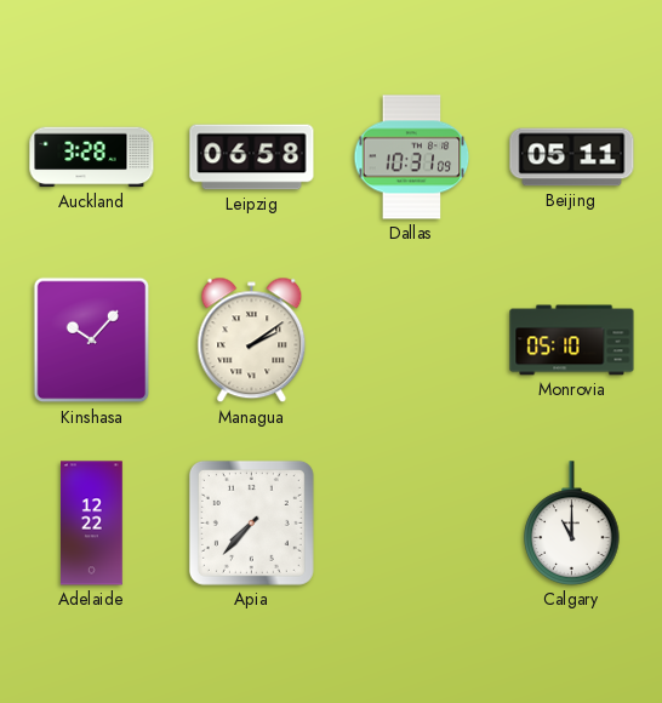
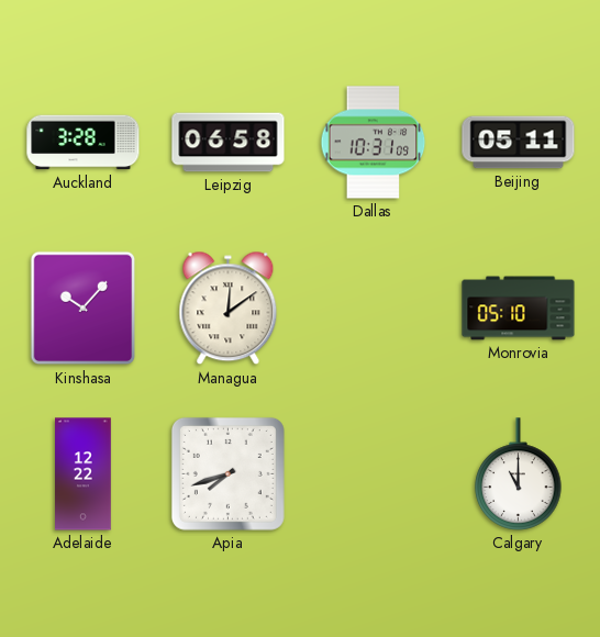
Managua: 2:09 -> 12:09 (229, 309)
Apia: 7:37 -> 7:42 (227, 473)
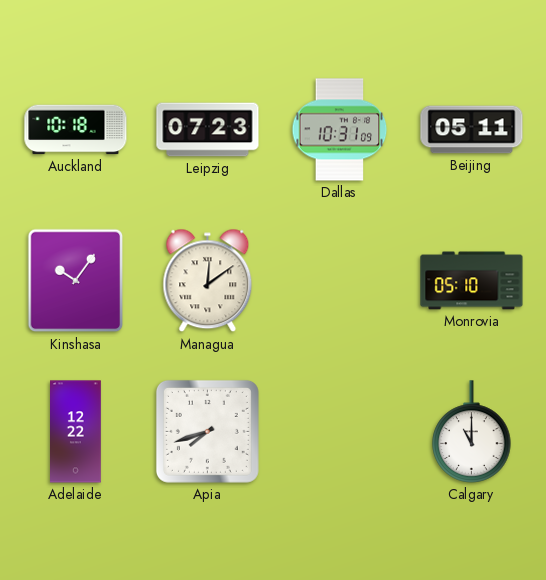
Auckland: 3:28 -> 10:18 (76, 130)
Leipzig: 06:58 -> 07:23 (208, 130)
Kinshasa: 10:07 -> 10:06 (76, 281)
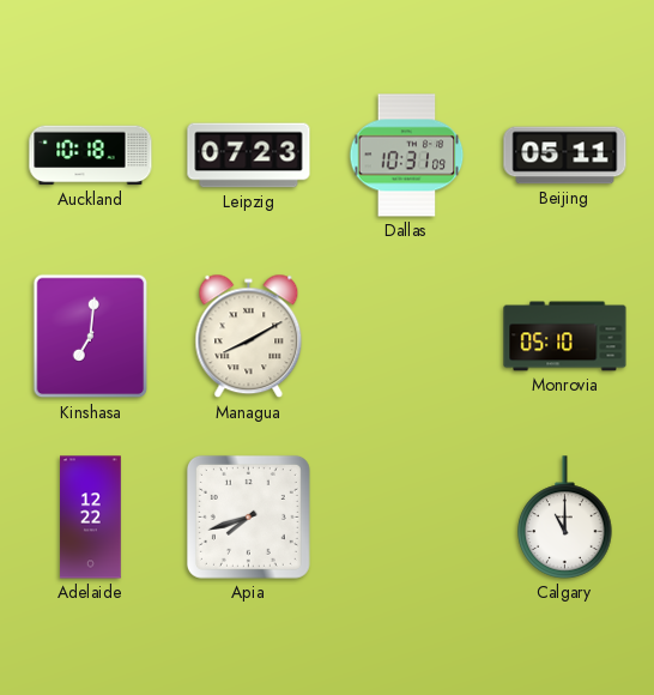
Kinshasa: 10:06 -> 7:01 (91, 337)
Managua: 12:09 -> 8:10 (249, 337)
